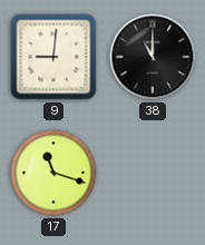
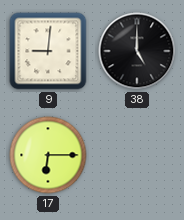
38: 11:00 -> 5:00 (137, 51)
17: 11:18 -> 6:15 (48, 155)
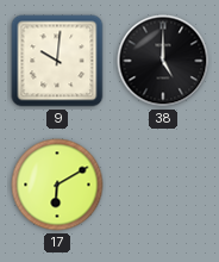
9: 9:01 -> 10:01 (57, 61)
17: 6:15 -> 6:10 (57, 185)
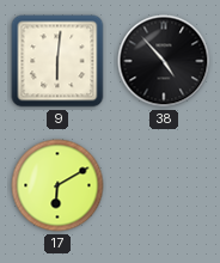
9: 10:01 -> 6:01 (57, 61)
38: 5:00 -> 4:53 (164, 61)
